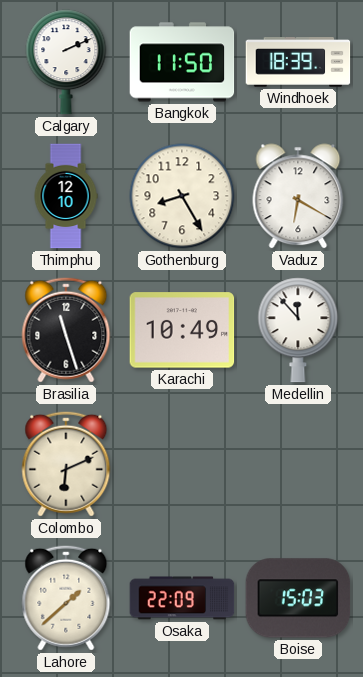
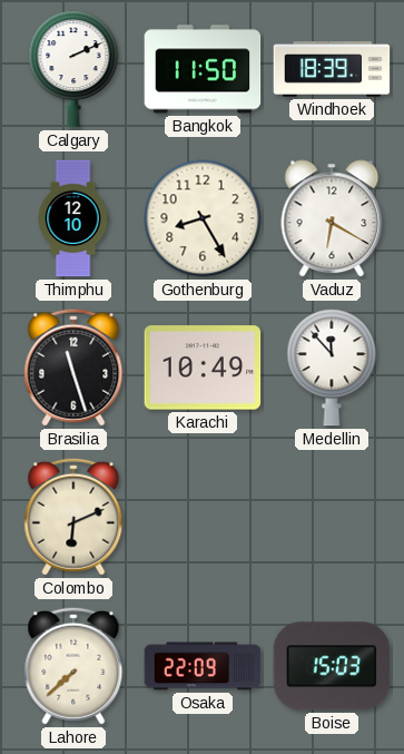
Lahore: 1:38 -> 7:38 (73, 666)
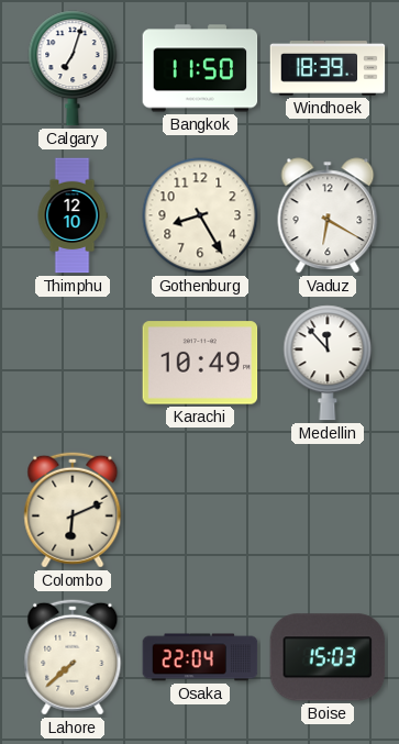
Calgary: 2:11 -> 7:03 (73, 68)
Brasilia: 11:27 -> none (73, 368)
Osaka: 22:09 -> 22:04 (200, 657)
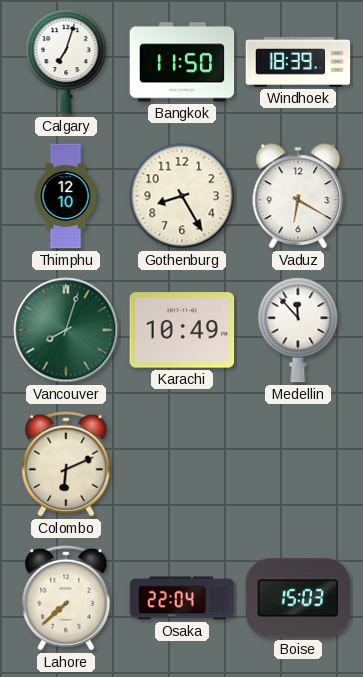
Vancouver: none -> 8:03 (66, 330)
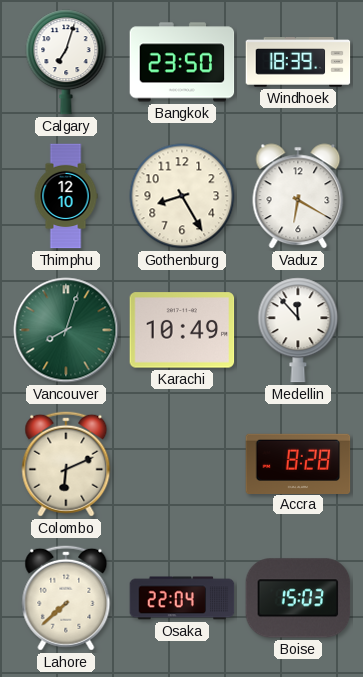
Bangkok: 11:50 -> 23:50 (182, 62)
Accra: none -> 8:28 (298, 463)
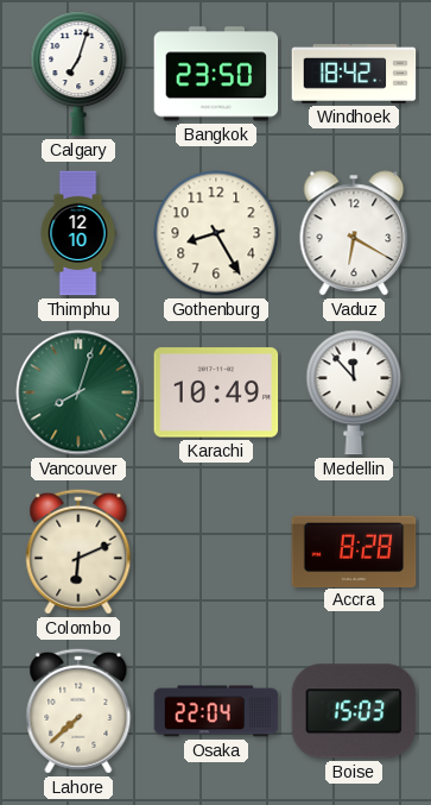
Windhoek: 18:39 -> 18:42 (354, 75)
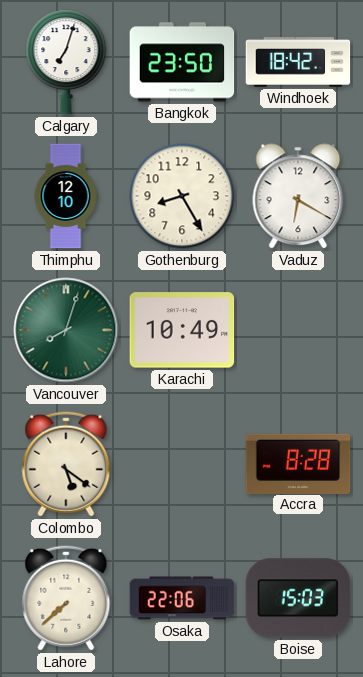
Medellin: 11:53 -> none (354, 392)
Colombo: 6:11 -> 5:21 (66, 464)
Osaka: 22:04 -> 22:06 (182, 598)
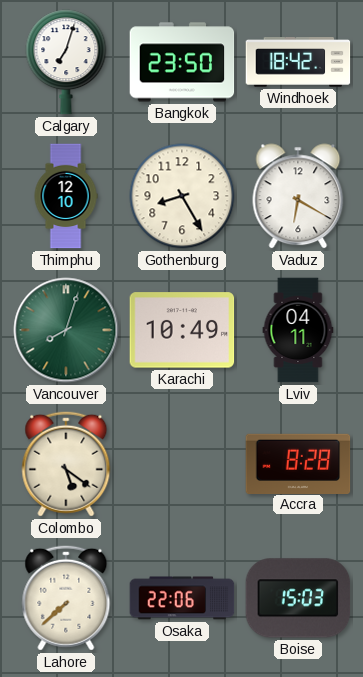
Lviv: none -> 04:11 (298, 330)
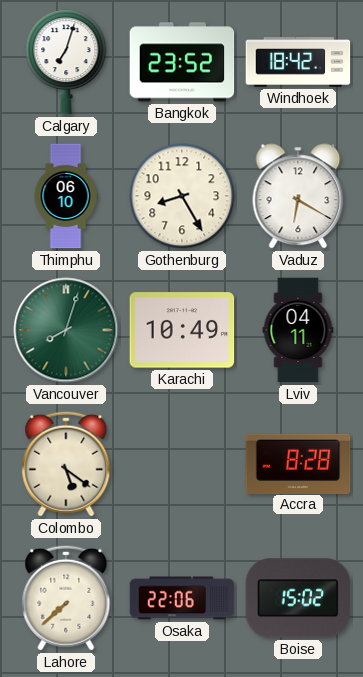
Bangkok: 23:50 -> 23:52 (182, 62)
Thimphu: 12:10 -> 06:10 (66, 196)
Boise: 15:03 -> 15:02 (298, 598)
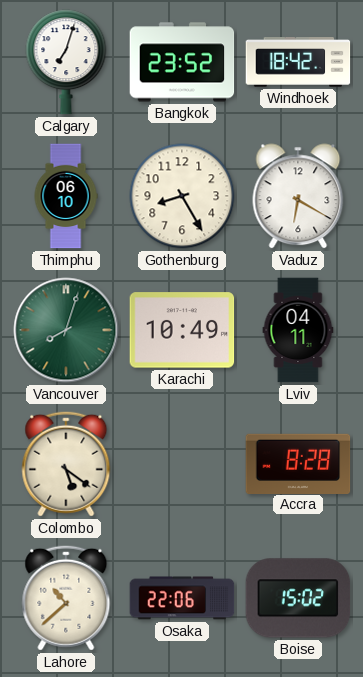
Lahore: 7:38 -> 10:38 (66, 598)
